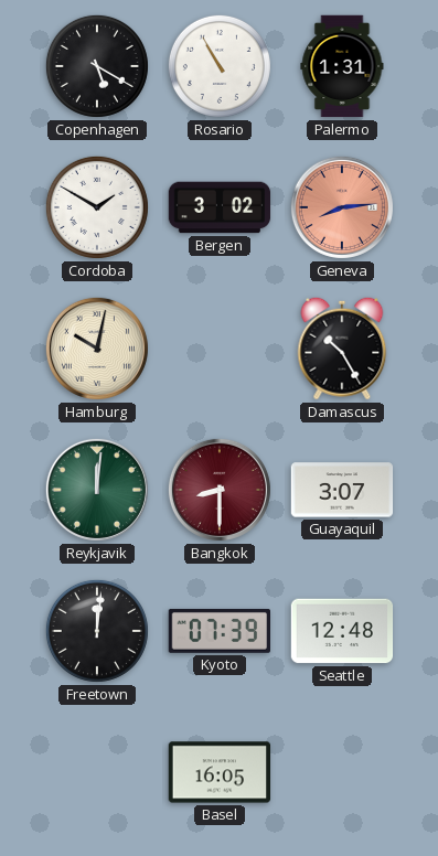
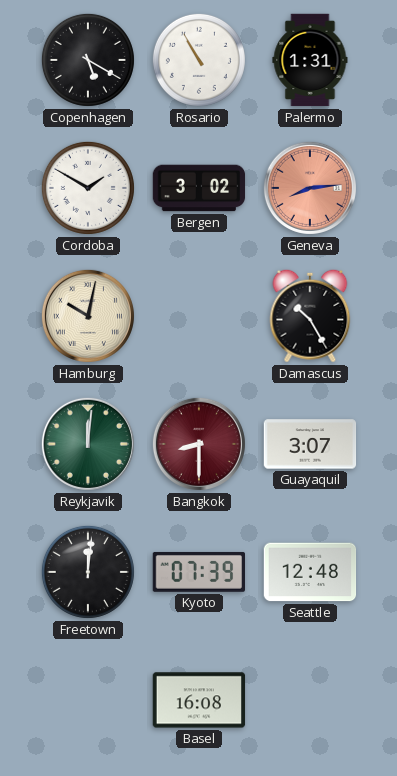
Basel: 16:05 -> 16:08 (199, 700)
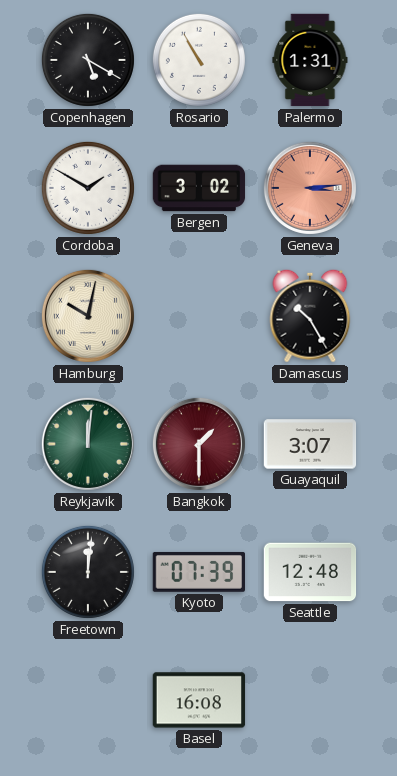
Geneva: 8:14 -> 3:14 (310, 188)
Bangkok: 8:30 -> 1:30 (199, 444)
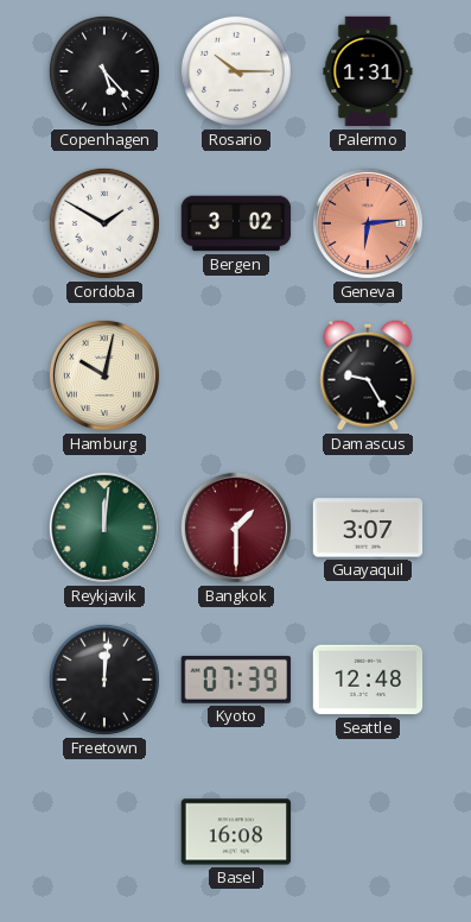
Copenhagen: 5:20 -> 5:23 (104, 71)
Rosario: 10:55 -> 10:15 (236, 71)
Geneva: 3:14 -> 6:14 (368, 223)
Damascus: 10:25 -> 9:25 (368, 375)
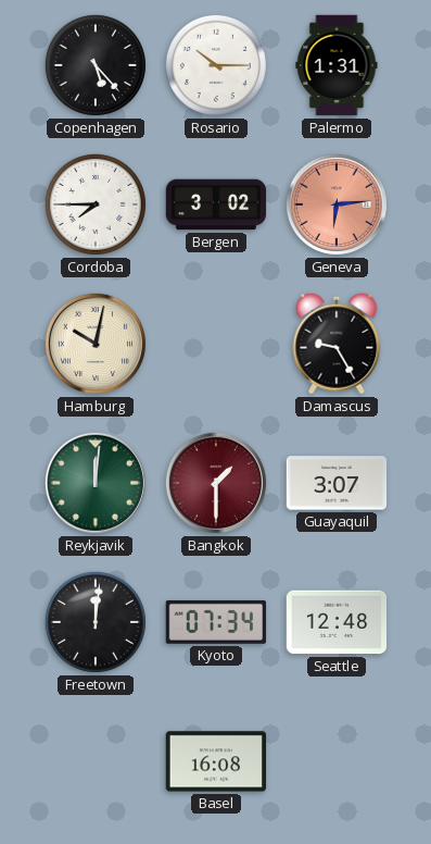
Cordoba: 1:50 -> 7:45 (96, 204)
Kyoto: 07:39 -> 07:34 (216, 622)
